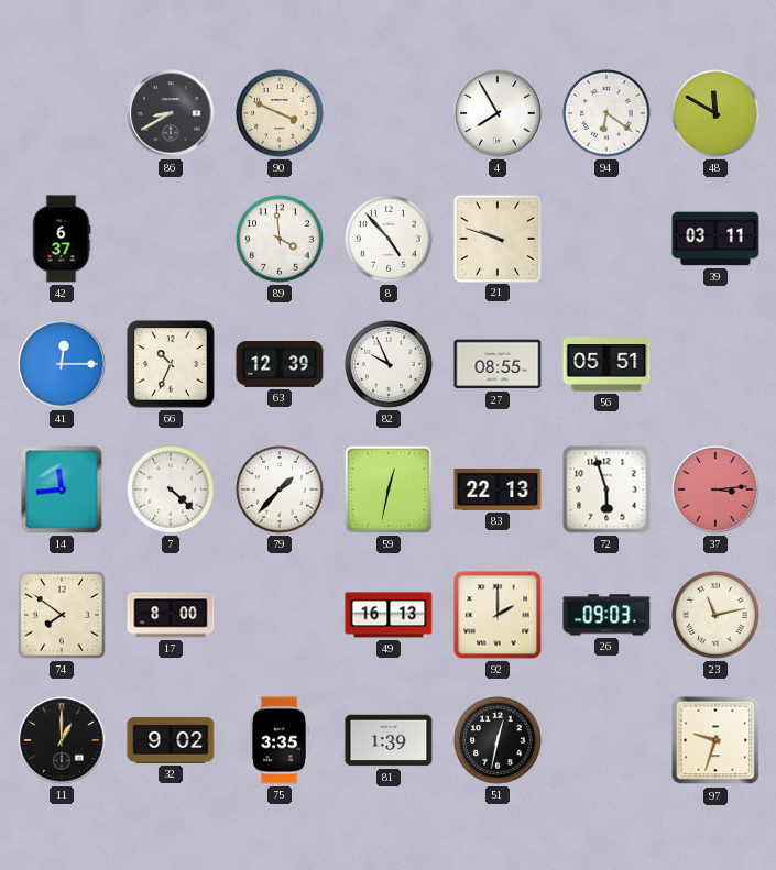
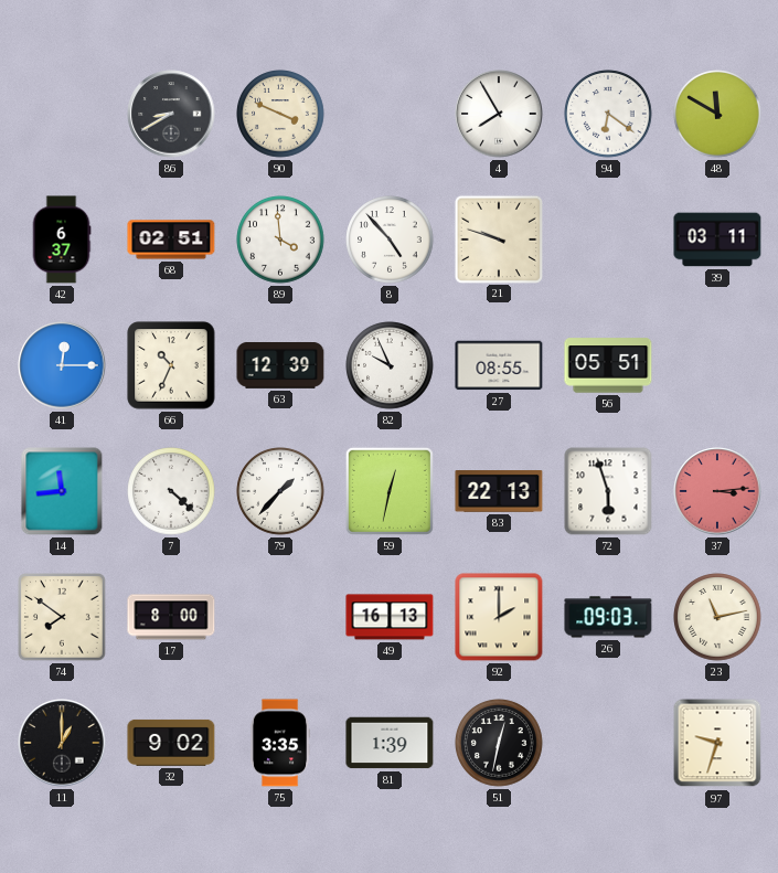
68: none -> 02:51 (171, 239)
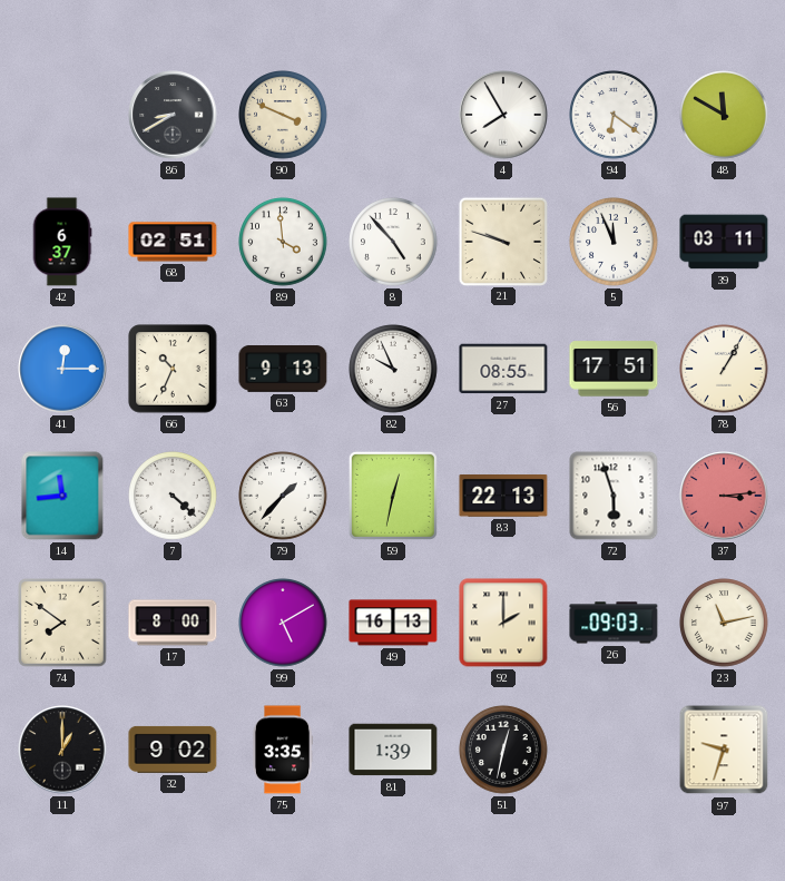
5: none -> 11:56 (614, 242)
63: 12:39 -> 9:13 (283, 370)
56: 05:51 -> 17:51 (614, 369)
78: none -> 1:05 (724, 369)
99: none -> 5:10 (283, 623)
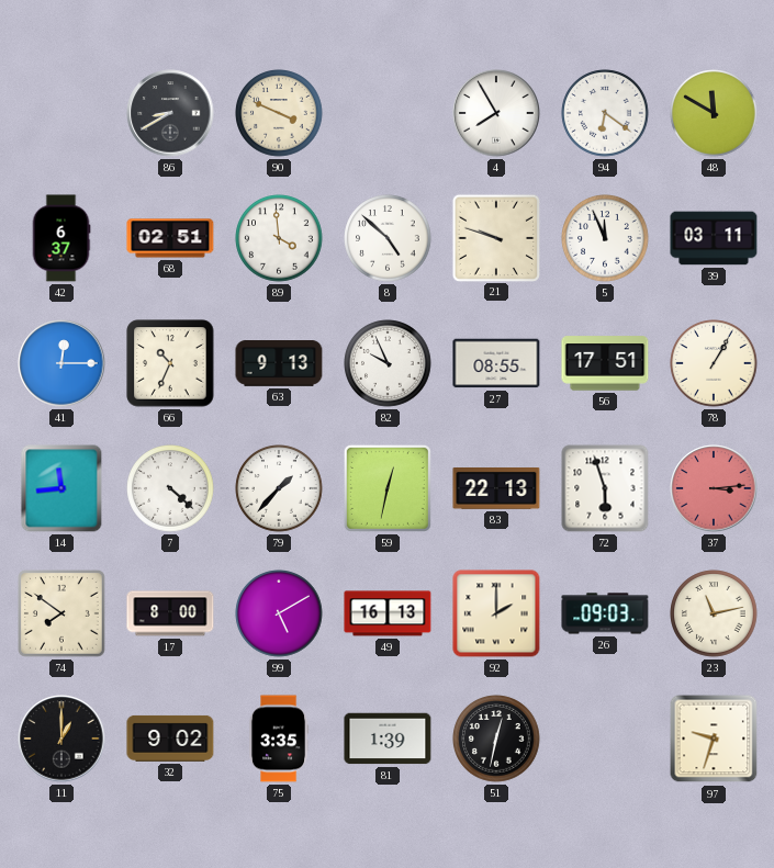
8: 4:53 -> 4:52 (388, 238)
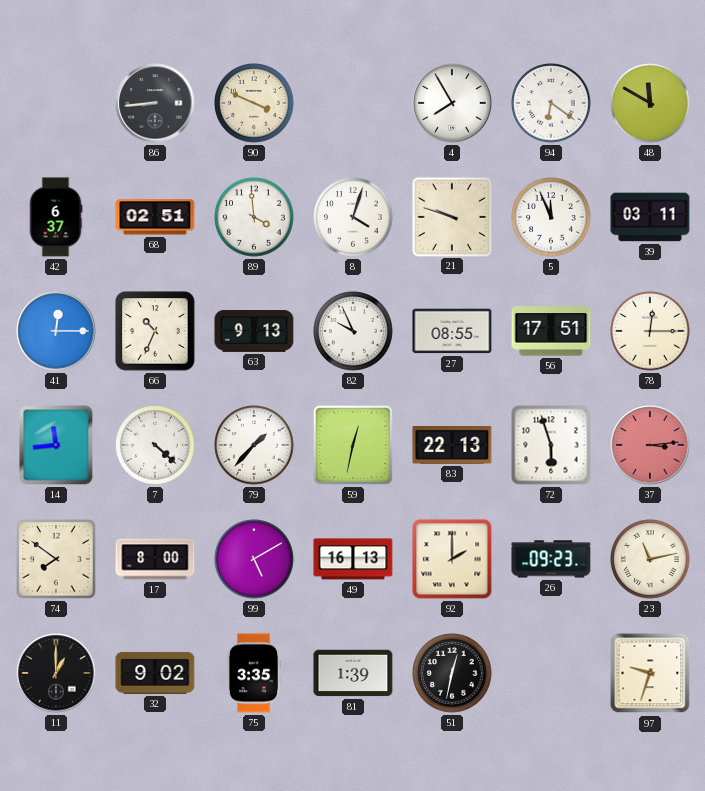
86: 8:40 -> 8:44 (155, 103)
8: 4:52 -> 4:03 (353, 217)
78: 1:05 -> 12:15 (650, 331)
26: 09:03 -> 09:23 (551, 559)
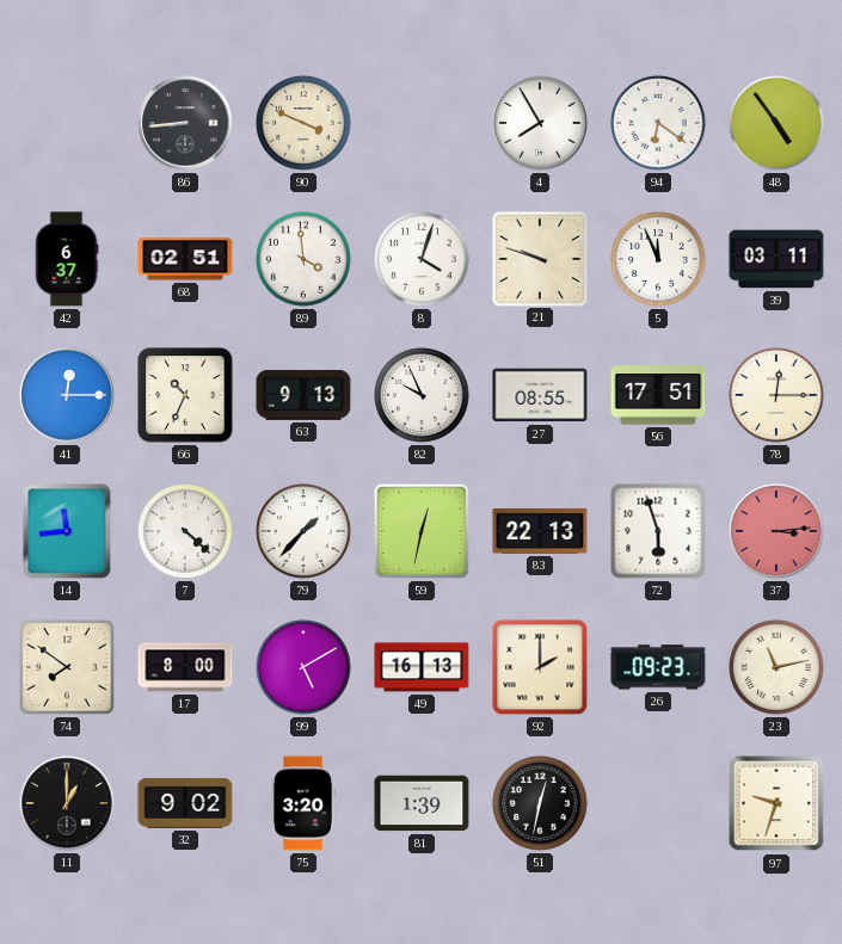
48: 11:50 -> 4:54 (776, 123)
75: 3:35 -> 3:20 (303, 803)
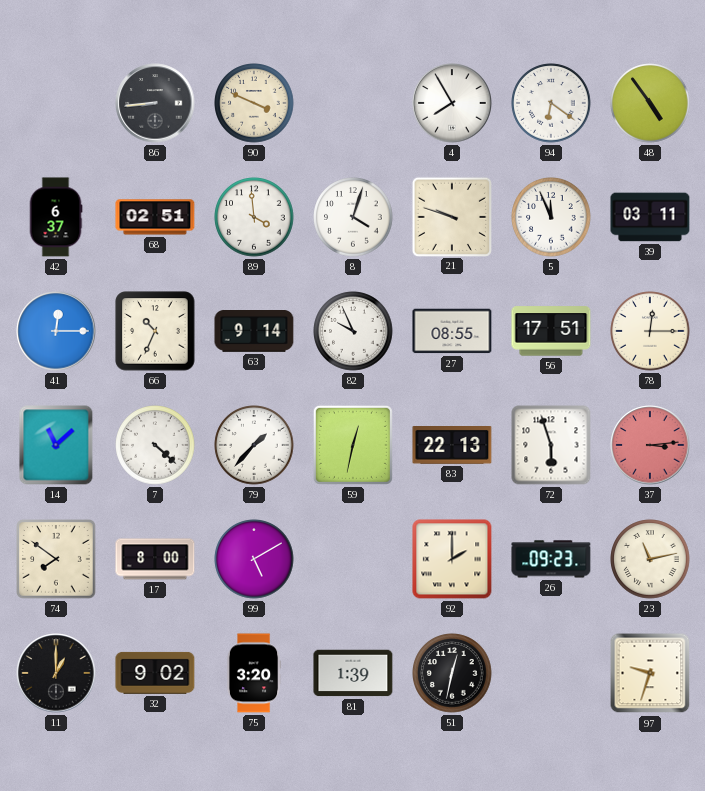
63: 9:13 -> 9:14 (254, 332)
14: 11:44 -> 11:08 (56, 445)
49: 16:13 -> none (422, 667)
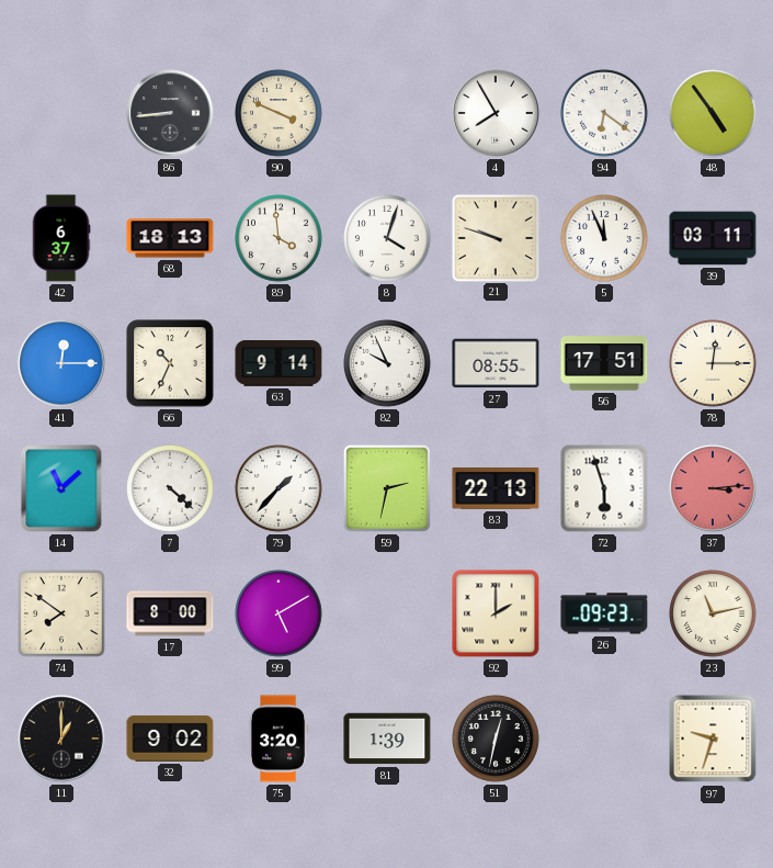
68: 02:51 -> 18:13 (170, 238)
59: 12:32 -> 2:32 (387, 488)
